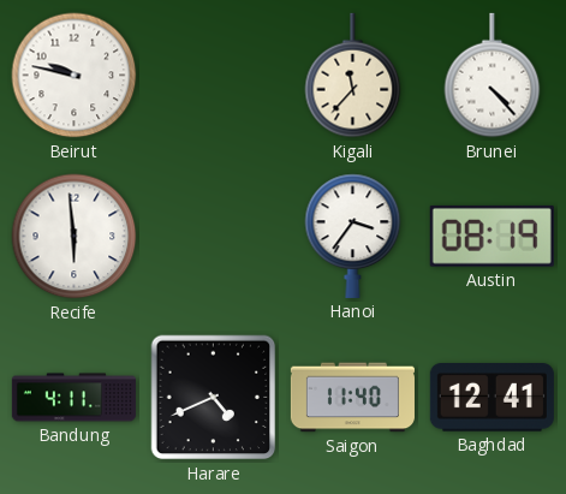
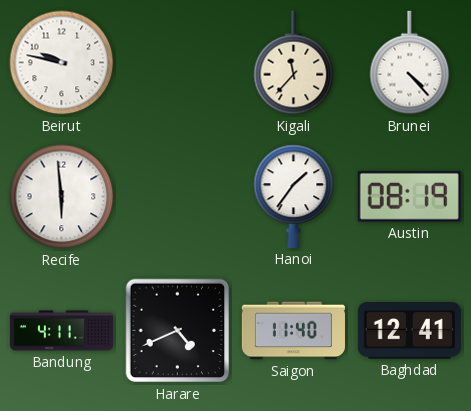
Hanoi: 3:36 -> 1:36 (294, 196)
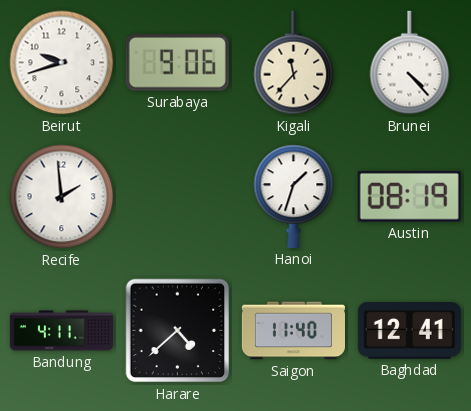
Beirut: 9:47 -> 9:42 (62, 63)
Surabaya: none -> 9:06 (177, 63)
Recife: 5:59 -> 1:59 (62, 197)
Hanoi: 1:36 -> 1:33 (294, 196)
Harare: 4:41 -> 4:38 (178, 331)
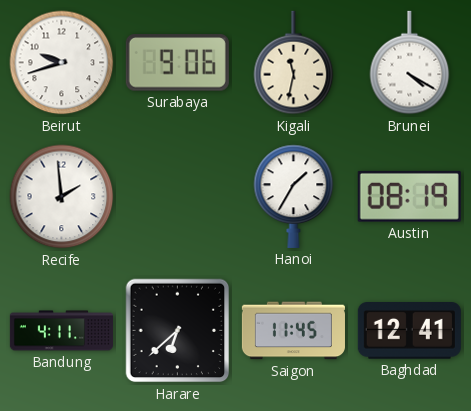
Kigali: 11:37 -> 11:32 (294, 63)
Brunei: 4:23 -> 4:20 (410, 63)
Hanoi: 1:33 -> 1:35 (294, 196)
Harare: 4:38 -> 6:38 (178, 331)
Saigon: 11:40 -> 11:45 (293, 331)
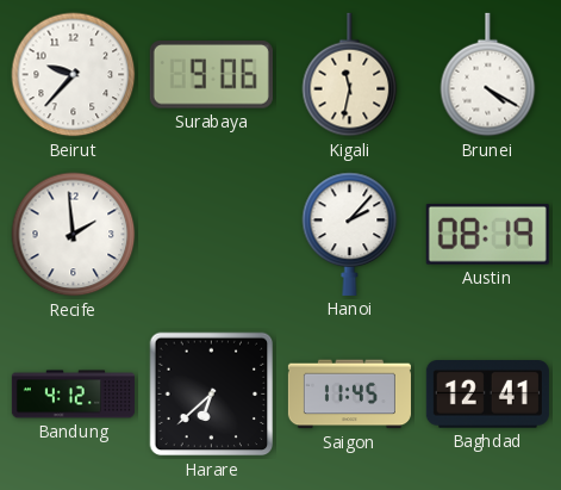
Beirut: 9:42 -> 9:37 (74, 75)
Hanoi: 1:35 -> 2:07 (350, 234)
Bandung: 4:11 -> 4:12 (73, 395)
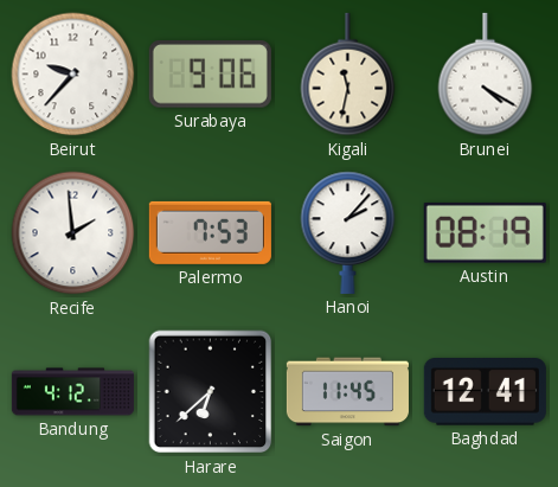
Palermo: none -> 7:53 (210, 232)
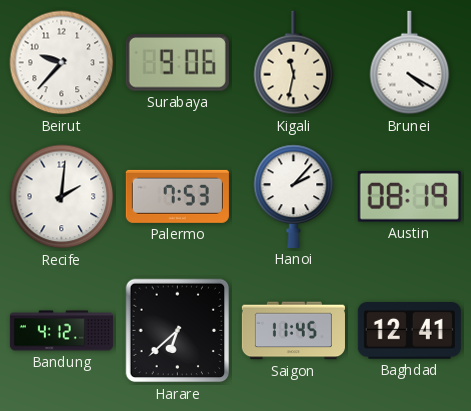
Recife: 1:59 -> 2:01 (62, 197)
